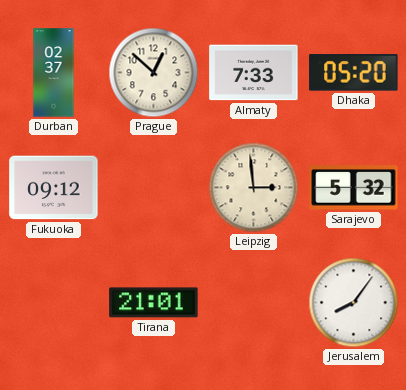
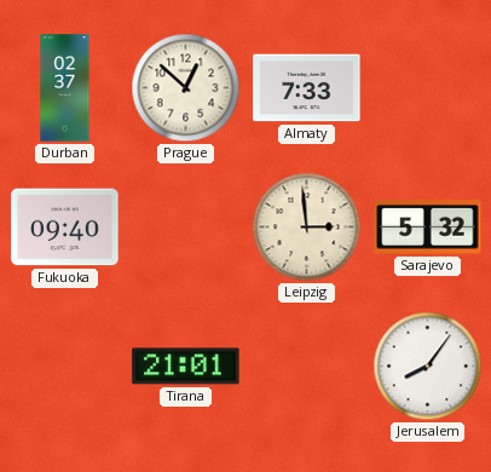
Dhaka: 05:20 -> none (354, 73)
Fukuoka: 09:12 -> 09:40 (65, 228)
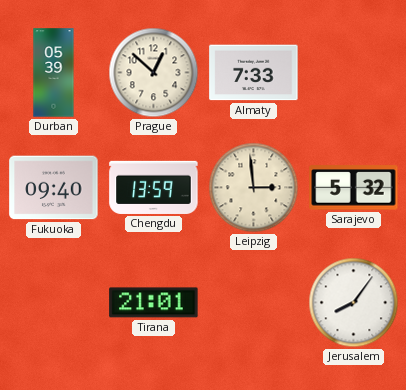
Durban: 02:37 -> 05:39 (54, 73)
Chengdu: none -> 13:59 (154, 187)
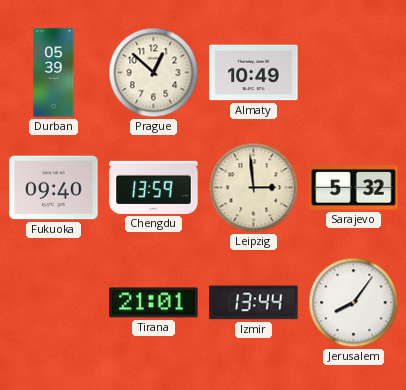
Almaty: 7:33 -> 10:49 (254, 73)
Izmir: none -> 13:44 (254, 303)
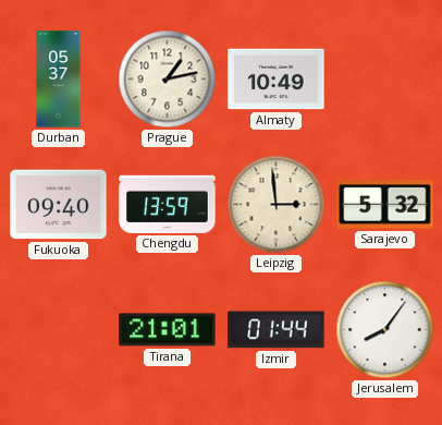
Durban: 05:39 -> 05:37 (59, 80)
Prague: 12:52 -> 1:13 (168, 80)
Izmir: 13:44 -> 01:44 (277, 330)
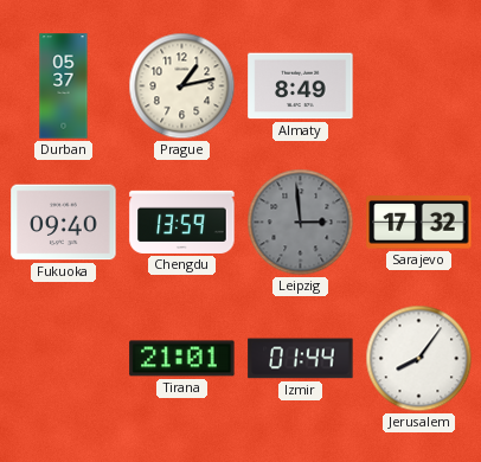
Almaty: 10:49 -> 8:49 (301, 86)
Leipzig dial: cream -> grey (301, 223)
Sarajevo: 5:32 -> 17:32 (419, 223)
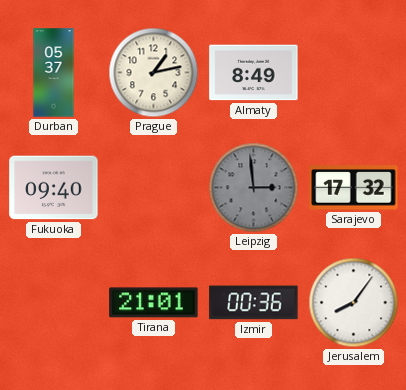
Chengdu: 13:59 -> none (182, 222)
Izmir: 01:44 -> 00:36 (254, 303)
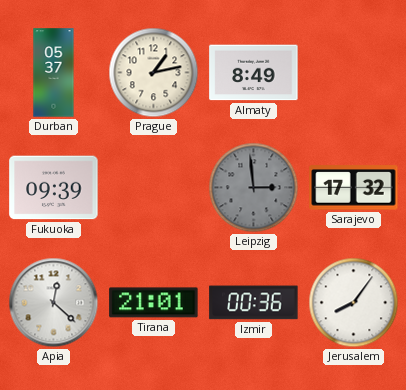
Fukuoka: 09:40 -> 09:39 (54, 188)
Apia: none -> 12:22 (54, 303)
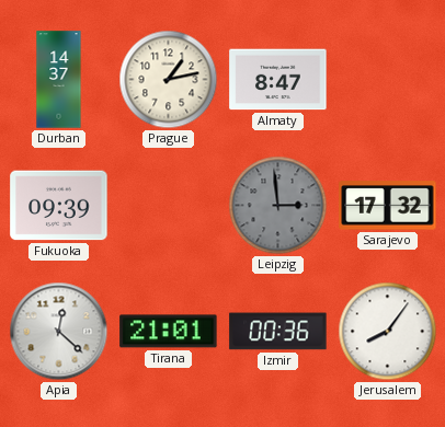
Durban: 05:37 -> 14:37 (59, 80)
Almaty: 8:49 -> 8:47 (278, 80)
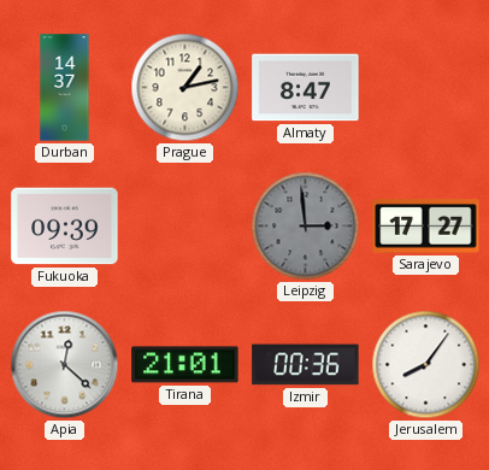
Sarajevo: 17:32 -> 17:27 (426, 227)
